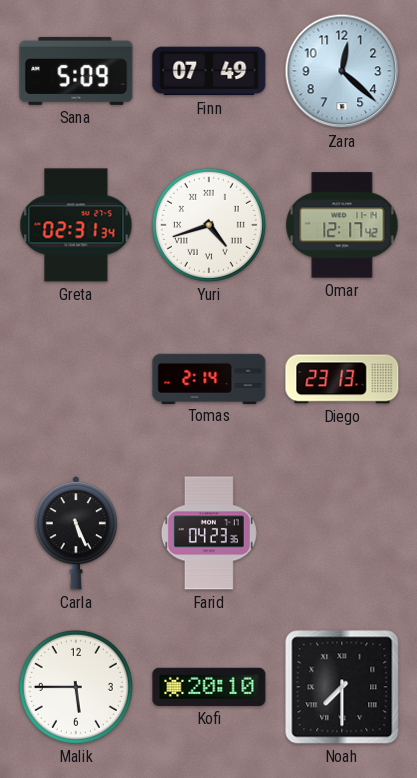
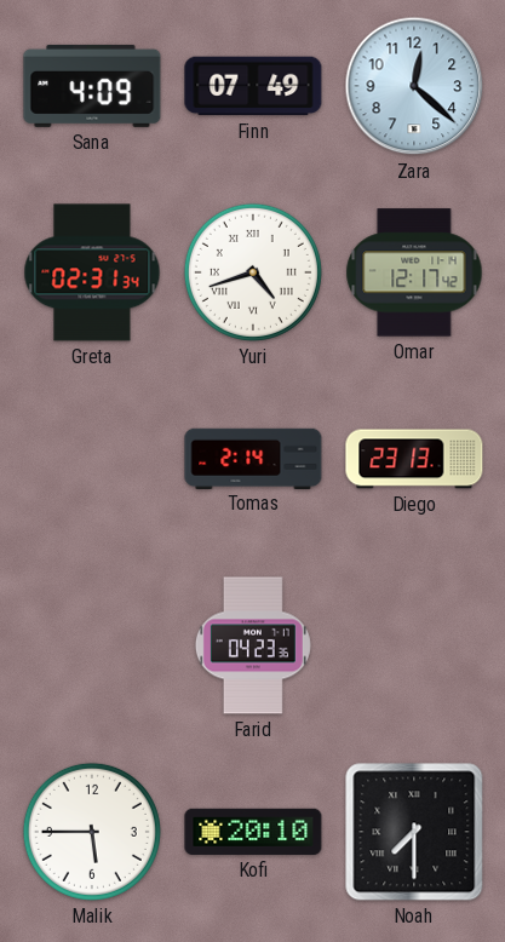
Sana: 5:09 -> 4:09 (92, 86)
Carla: 5:26 -> none (75, 533)
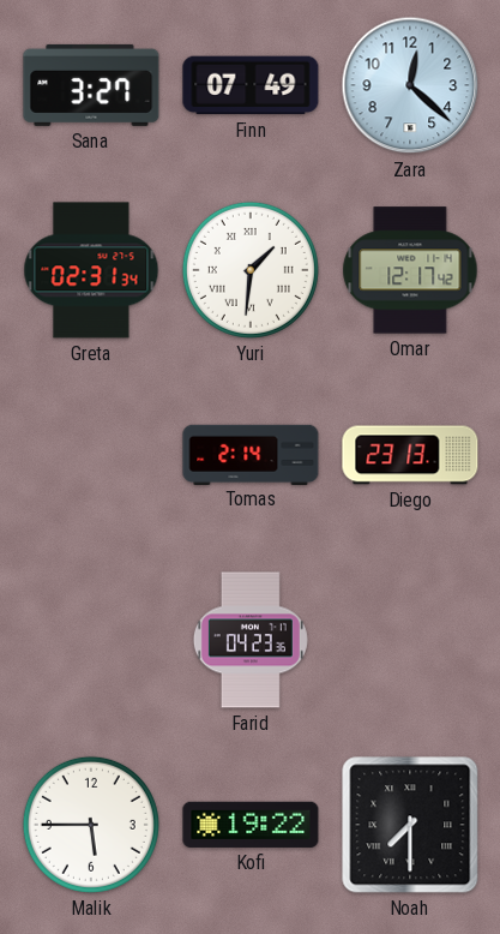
Sana: 4:09 -> 3:27 (91, 85)
Yuri: 4:42 -> 1:31 (251, 270)
Kofi: 20:10 -> 19:22 (251, 825)
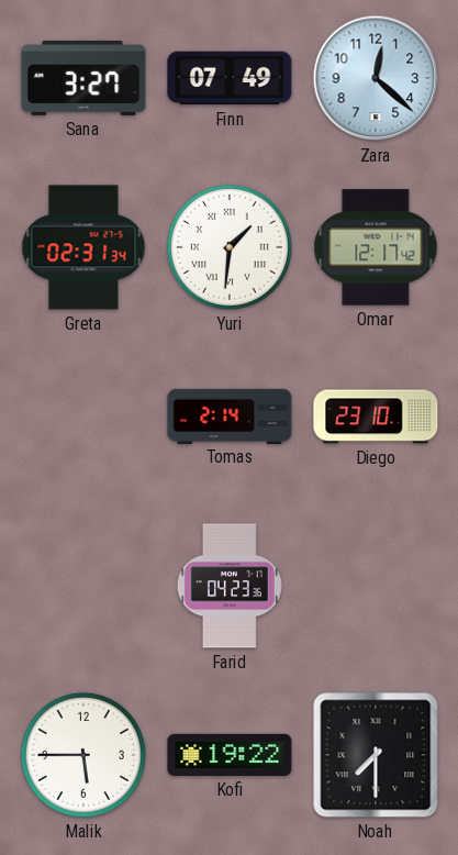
Diego: 23:13 -> 23:10 (376, 417)
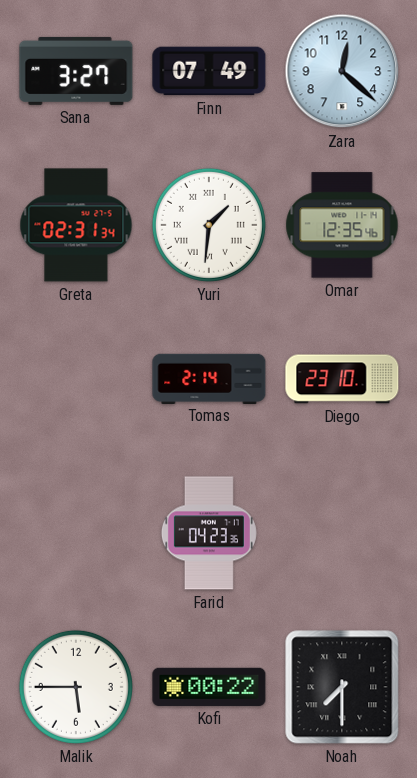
Omar: 12:17 -> 12:35 (342, 225)
Kofi: 19:22 -> 00:22 (209, 687)
